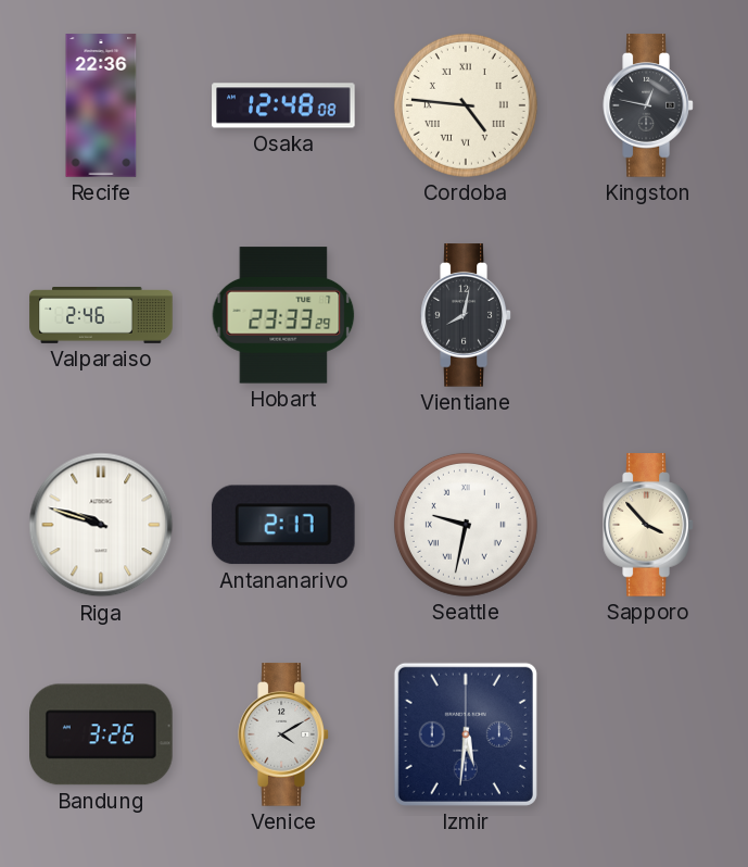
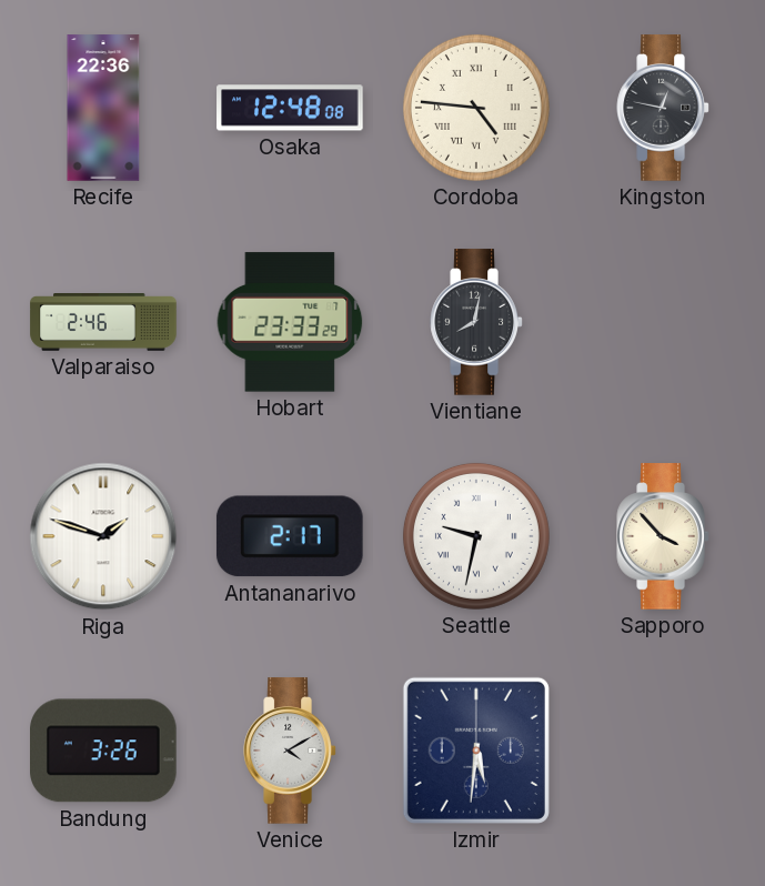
Riga: 9:48 -> 1:48 (103, 536)
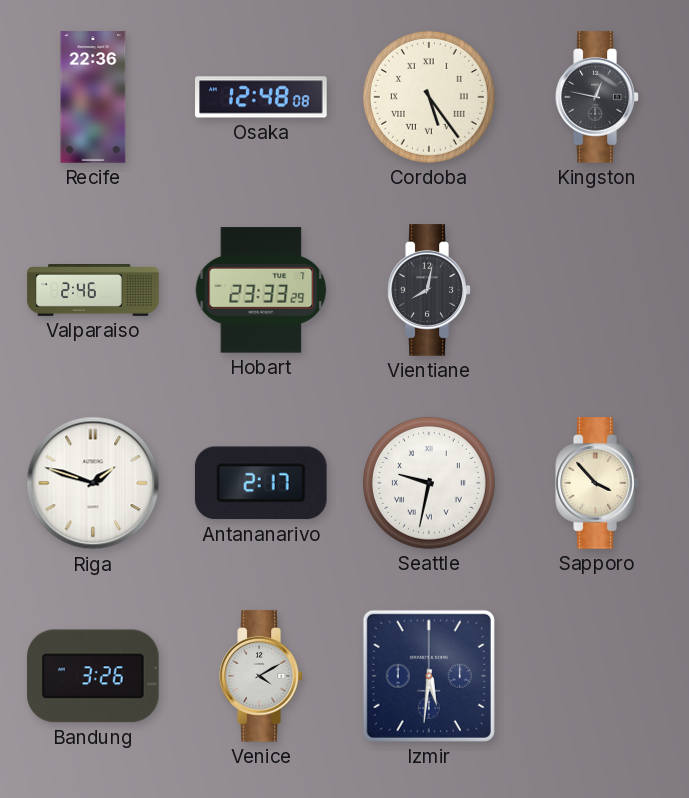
Cordoba: 4:46 -> 5:24 (429, 97)
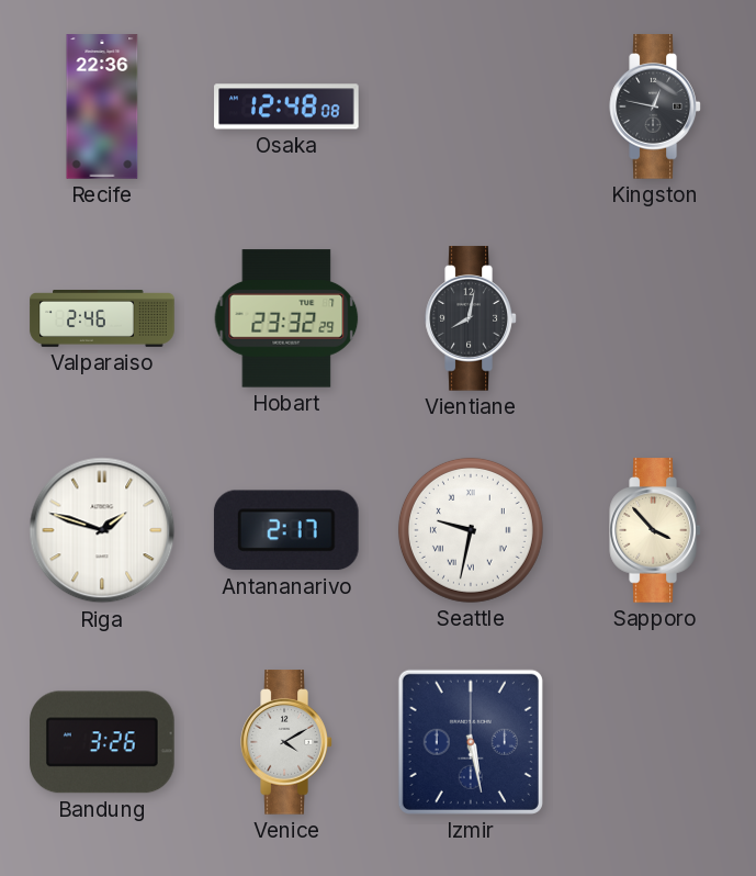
Cordoba: 5:24 -> none (429, 97)
Hobart: 23:33 -> 23:32 (286, 318)
Izmir: 5:31 -> 5:28 (471, 742)
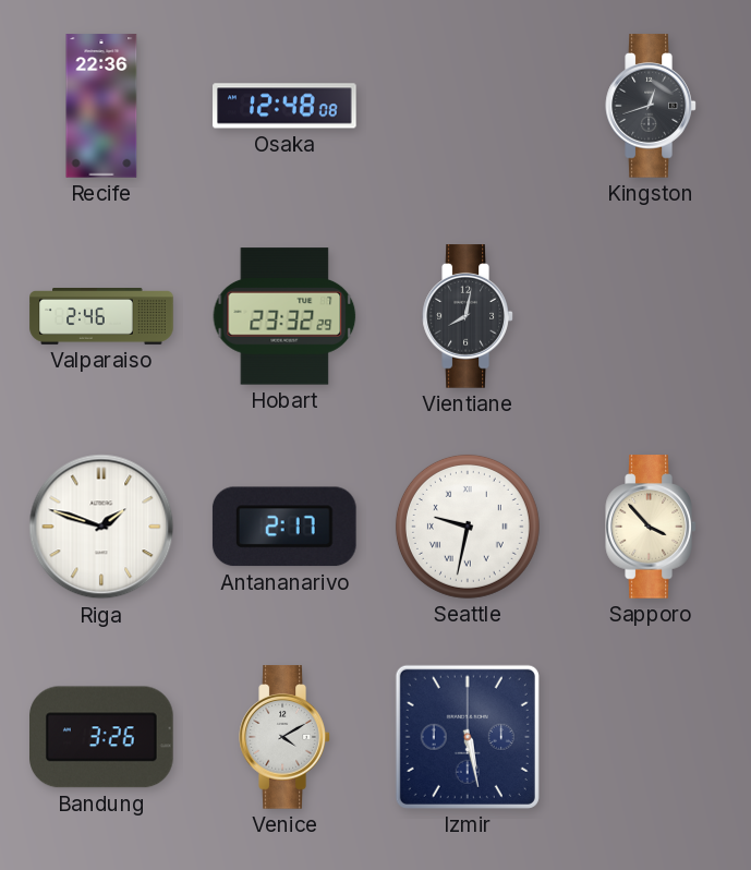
Kingston: 12:47 -> 12:42 (651, 106)
